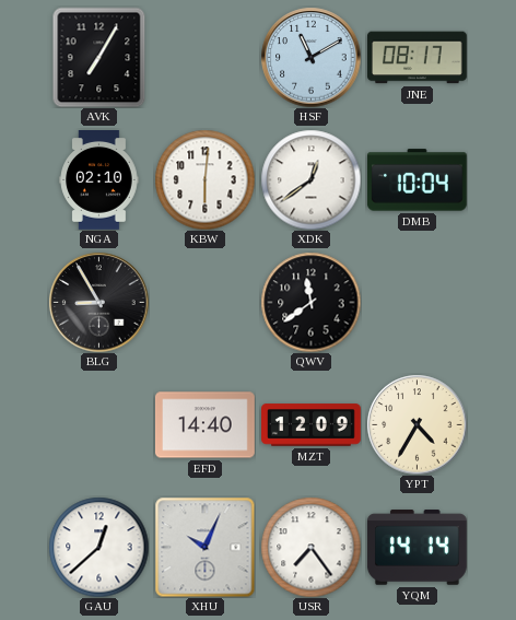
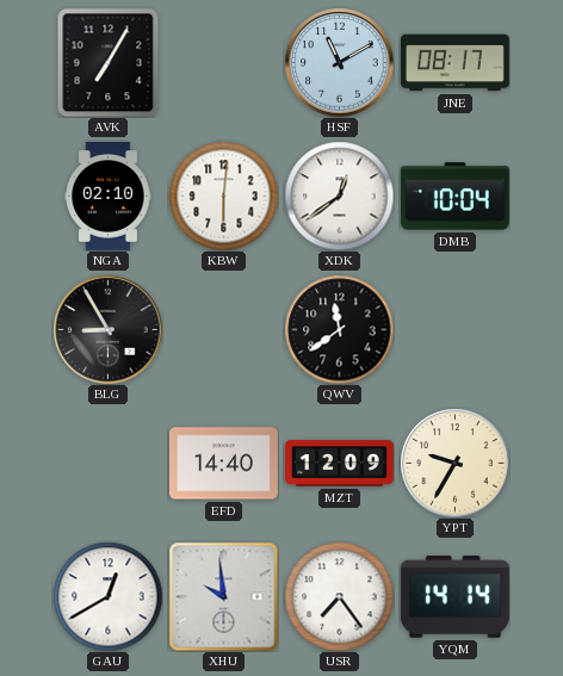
YPT: 4:35 -> 9:35 (454, 463)
GAU: 12:38 -> 12:40 (107, 596)
XHU: 10:04 -> 9:59 (223, 596)
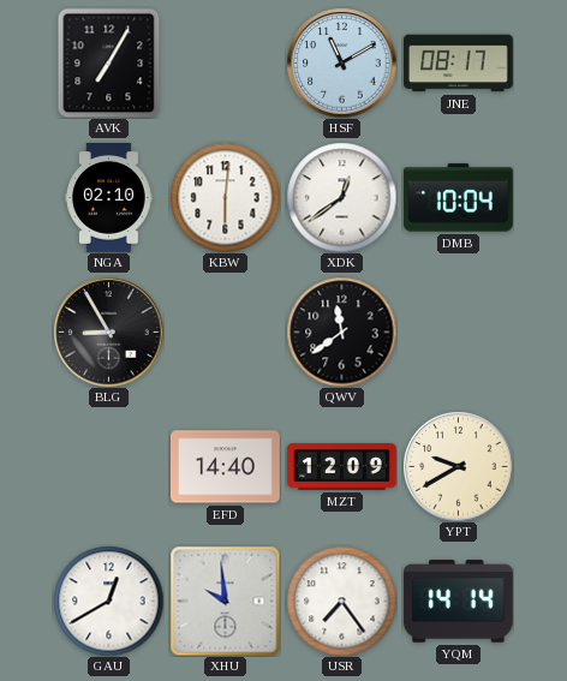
YPT: 9:35 -> 9:40 (458, 466)
